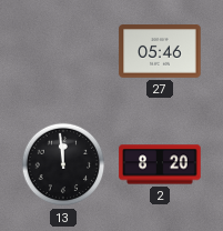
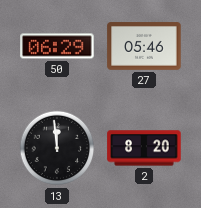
50: none -> 06:29 (57, 46)
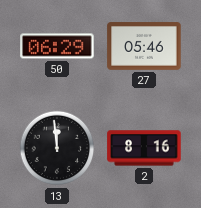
2: 8:20 -> 8:16 (144, 148)
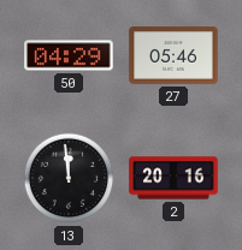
50: 06:29 -> 04:29 (69, 55)
2: 8:16 -> 20:16 (173, 178)
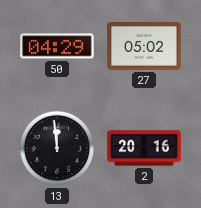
27: 05:46 -> 05:02 (144, 46)
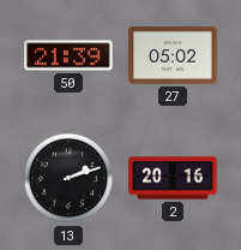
50: 04:29 -> 21:39 (68, 55)
13: 11:59 -> 2:12 (68, 178)
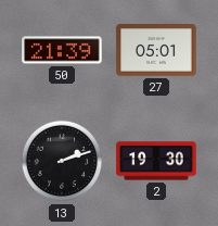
27: 05:02 -> 05:01 (156, 50)
2: 20:16 -> 19:30 (156, 161)
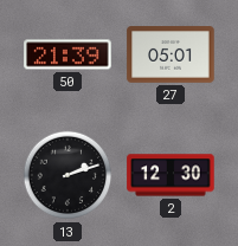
2: 19:30 -> 12:30 (171, 175)
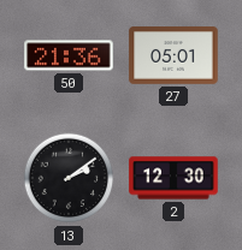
50: 21:39 -> 21:36 (69, 55)
13: 2:12 -> 2:09 (69, 178)
